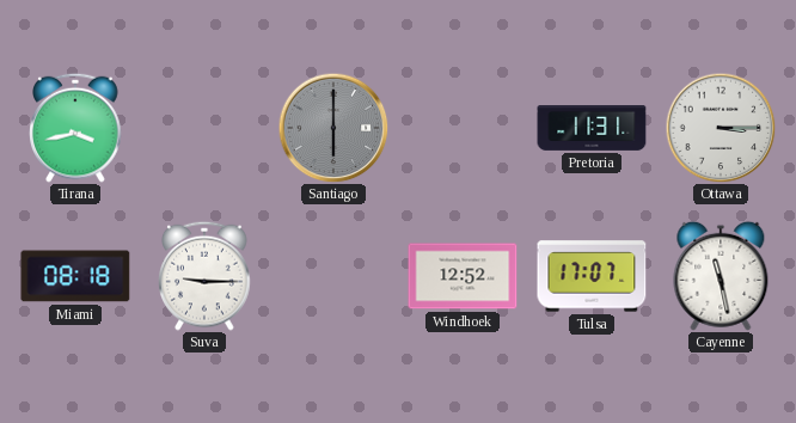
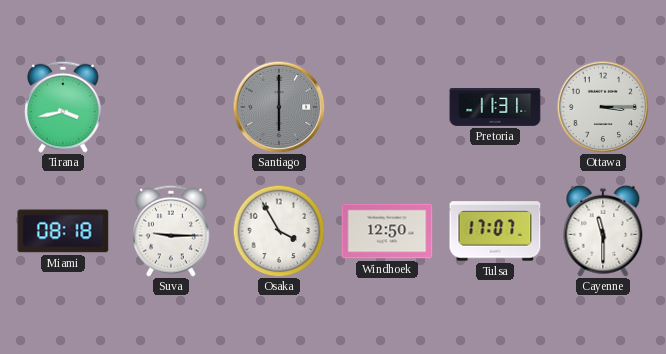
Osaka: none -> 3:55 (279, 231)
Windhoek: 12:52 -> 12:50 (387, 231)
Cayenne: 11:28 -> 11:30 (603, 231)
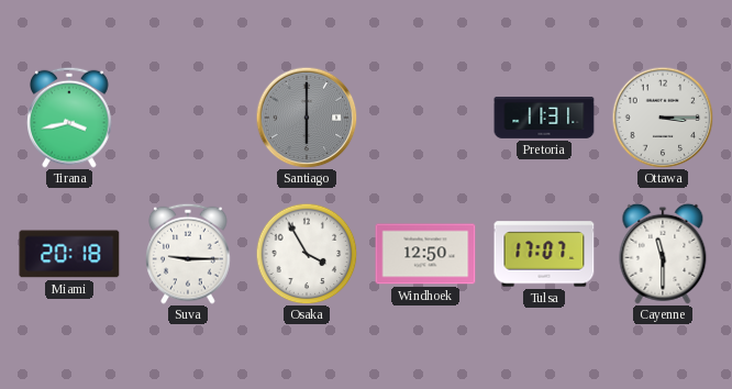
Miami: 08:18 -> 20:18 (69, 254)
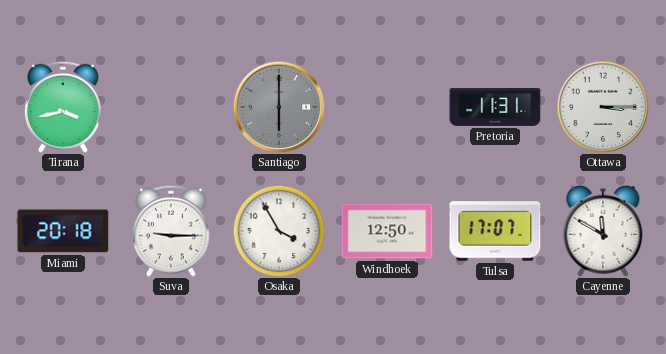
Cayenne: 11:30 -> 11:50 (603, 231)
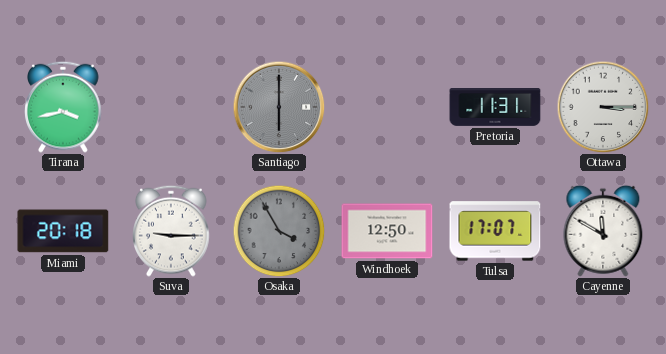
Osaka dial: white -> grey (279, 231)
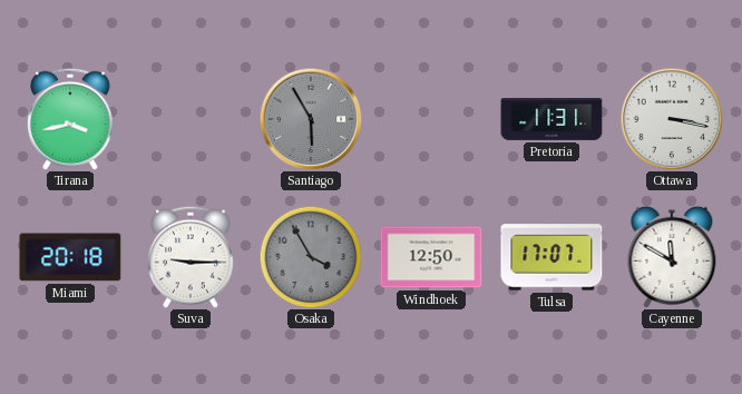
Santiago: 6:00 -> 5:55 (311, 119)
Ottawa: 3:15 -> 3:17 (672, 119)
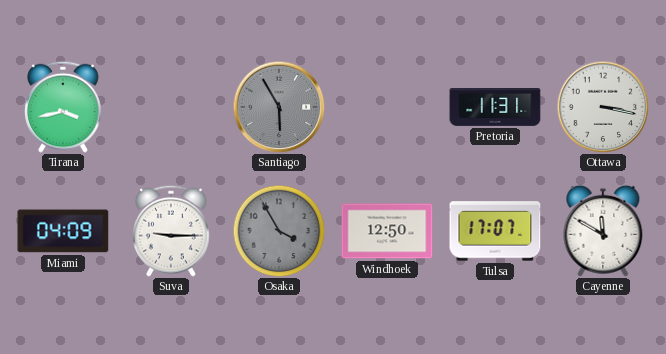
Miami: 20:18 -> 04:09 (63, 231)
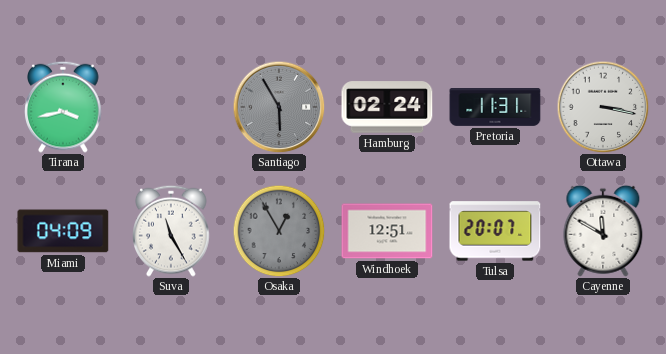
Hamburg: none -> 02:24 (387, 107)
Suva: 9:15 -> 11:25 (171, 231)
Osaka: 3:55 -> 12:55 (279, 231)
Windhoek: 12:50 -> 12:51 (387, 231)
Tulsa: 17:07 -> 20:07 (495, 231)
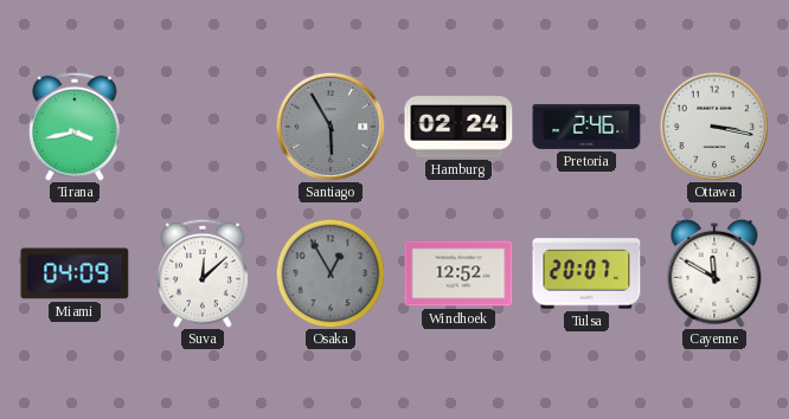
Pretoria: 11:31 -> 2:46 (586, 128)
Suva: 11:25 -> 12:08 (203, 273)
Windhoek: 12:51 -> 12:52 (458, 273)
